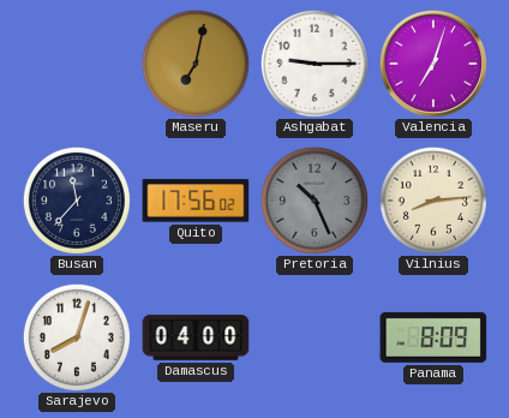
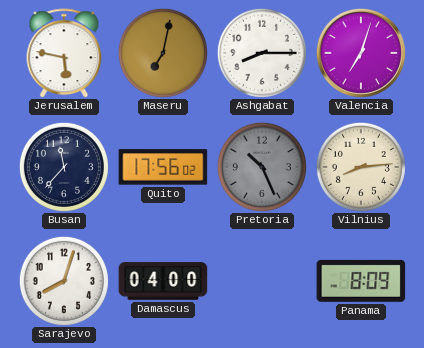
Jerusalem: none -> 5:47 (64, 53)
Ashgabat: 9:15 -> 8:15 (262, 53)
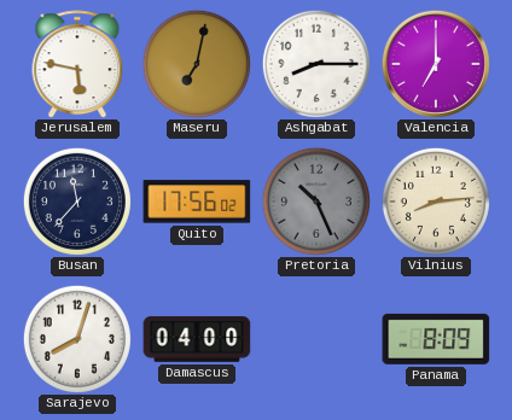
Valencia: 7:03 -> 7:00 (436, 64)
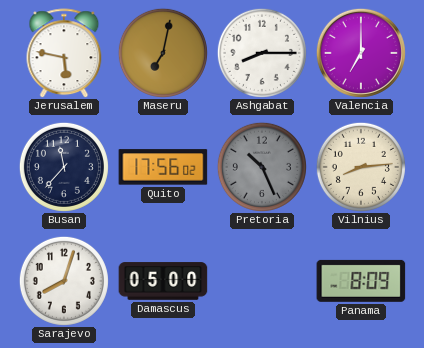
Damascus: 04:00 -> 05:00 (163, 281)
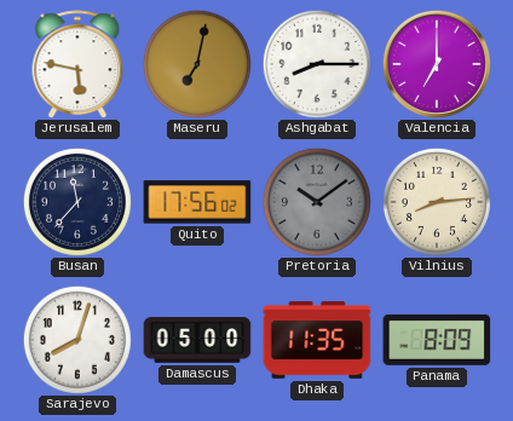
Pretoria: 10:26 -> 10:09 (317, 202)
Dhaka: none -> 11:35 (317, 341)
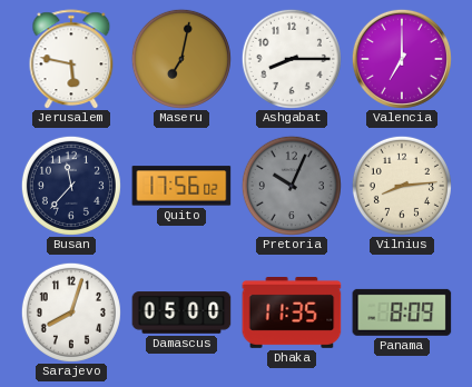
Pretoria: 10:09 -> 10:04 (292, 186)
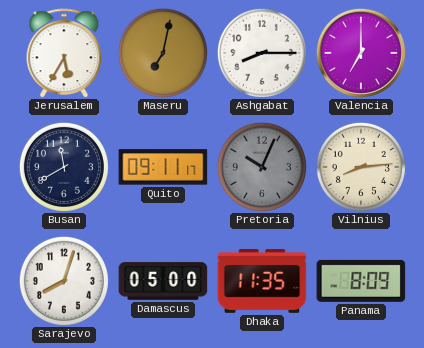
Jerusalem: 5:47 -> 5:35 (64, 53)
Busan: 11:37 -> 11:40 (64, 167)
Quito: 17:56 -> 09:11 (163, 167)
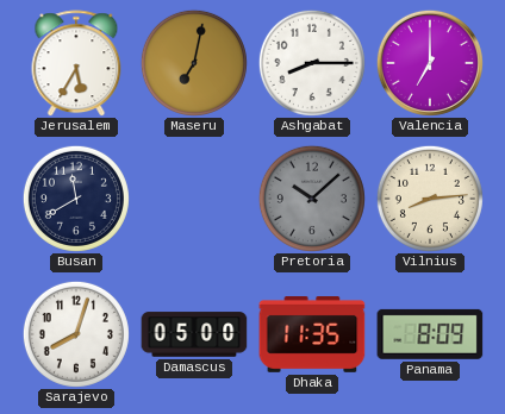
Quito: 09:11 -> none (163, 167)
Pretoria: 10:04 -> 10:08 (312, 199)
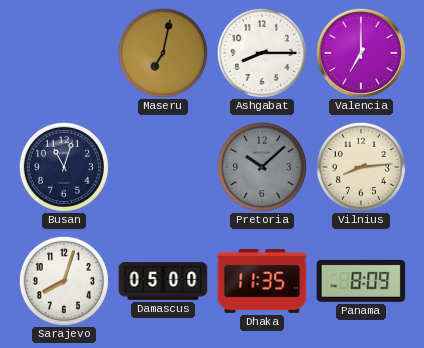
Jerusalem: 5:35 -> none (76, 63)
Busan: 11:40 -> 11:03 (64, 167)
